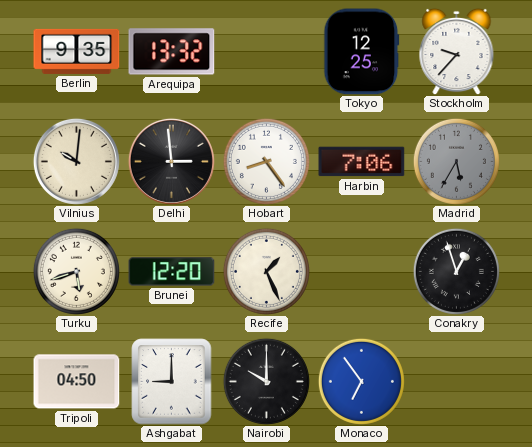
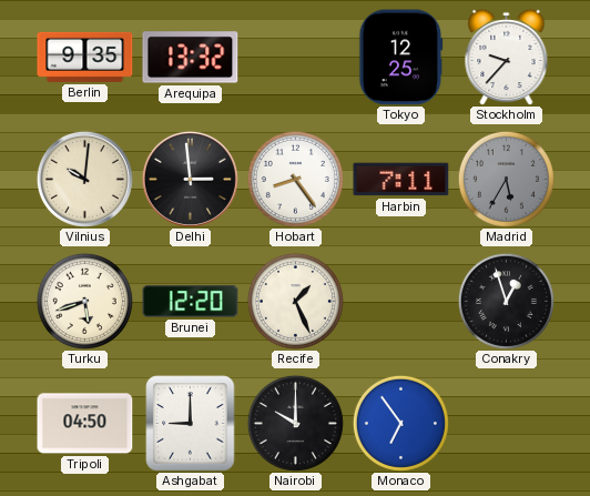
Harbin: 7:06 -> 7:11 (401, 180)
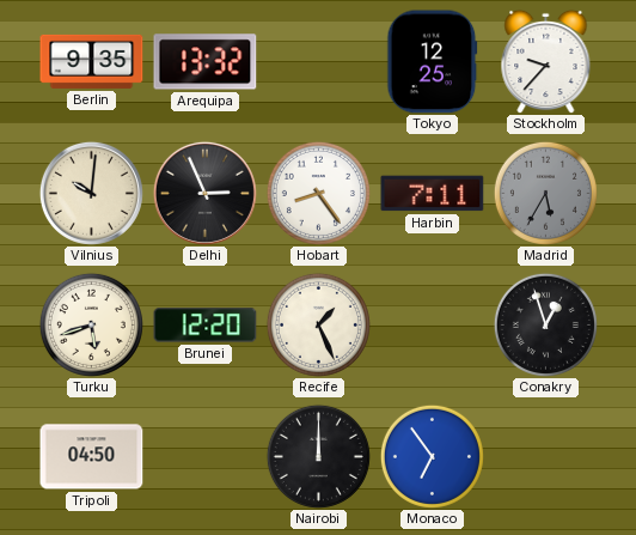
Delhi: 2:59 -> 2:56 (204, 193)
Ashgabat: 9:00 -> none (191, 424)
Nairobi: 10:00 -> 12:00 (318, 456)
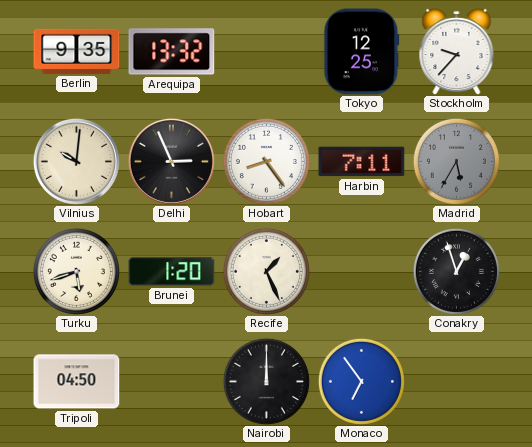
Brunei: 12:20 -> 1:20 (172, 272)
